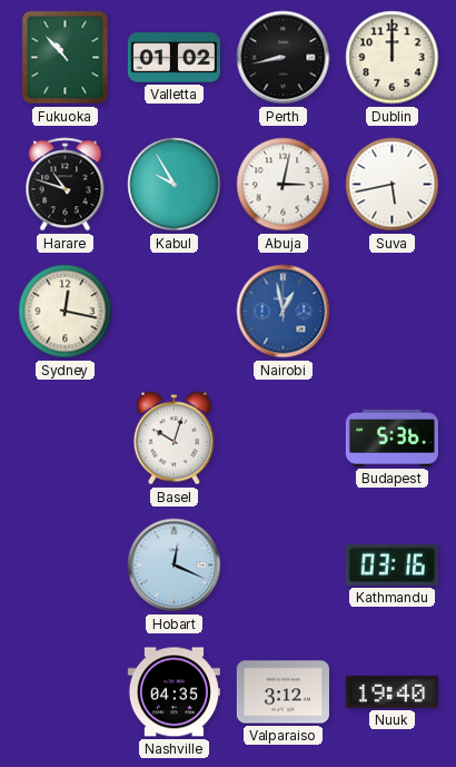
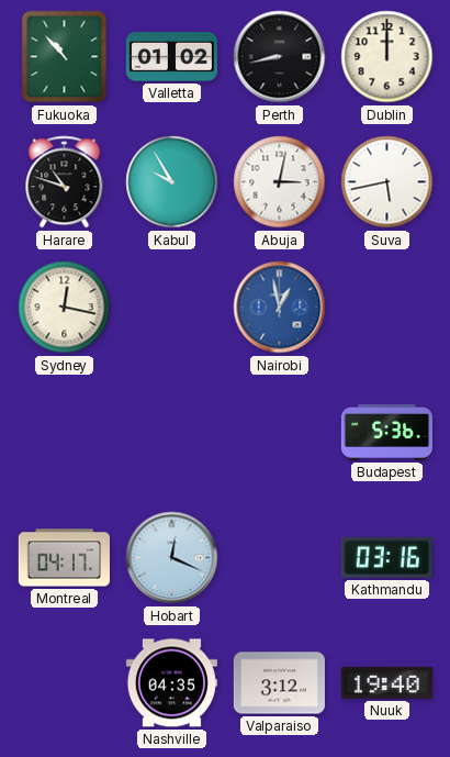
Basel: 10:03 -> none (174, 439)
Montreal: none -> 04:17 (64, 558)
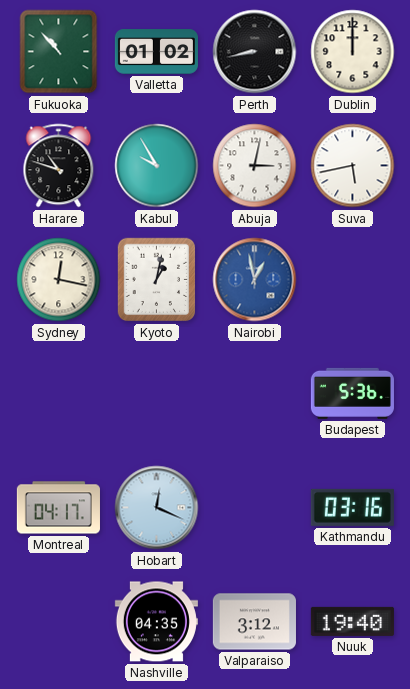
Kyoto: none -> 1:02 (157, 280)
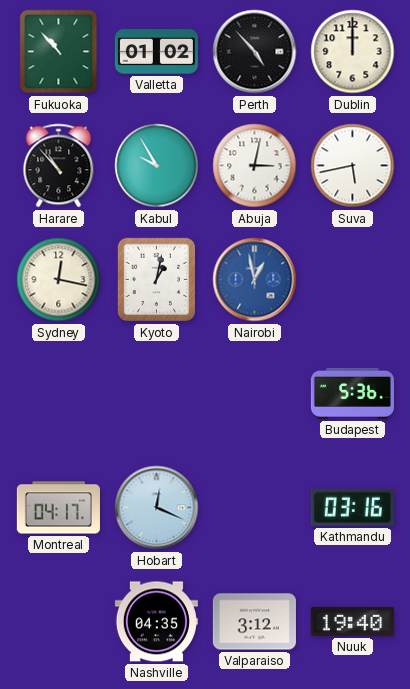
Perth: 8:43 -> 4:53 (255, 52)
Harare: 10:48 -> 10:53 (59, 166)
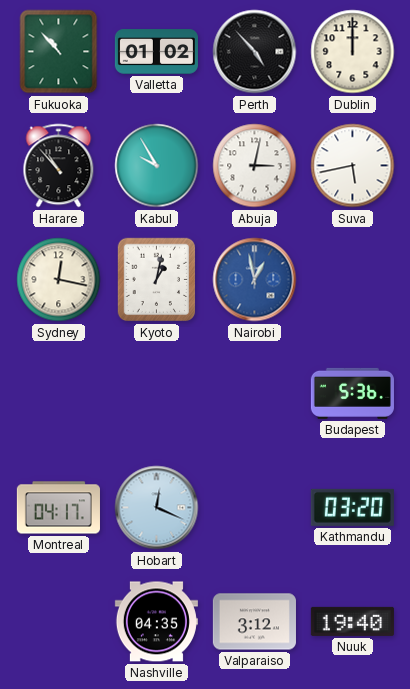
Kathmandu: 03:16 -> 03:20 (352, 507)
